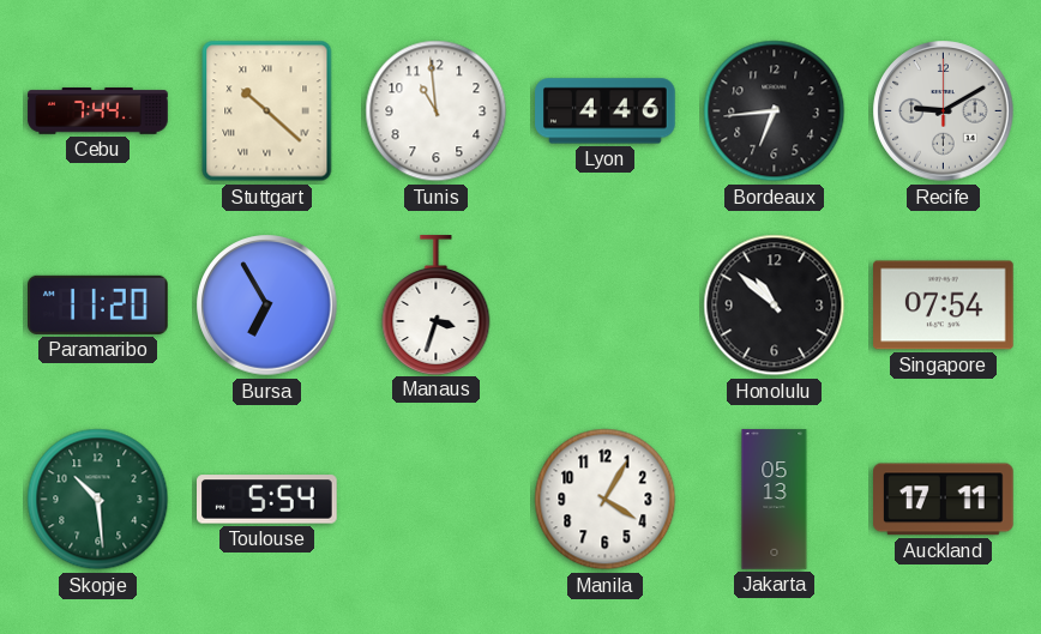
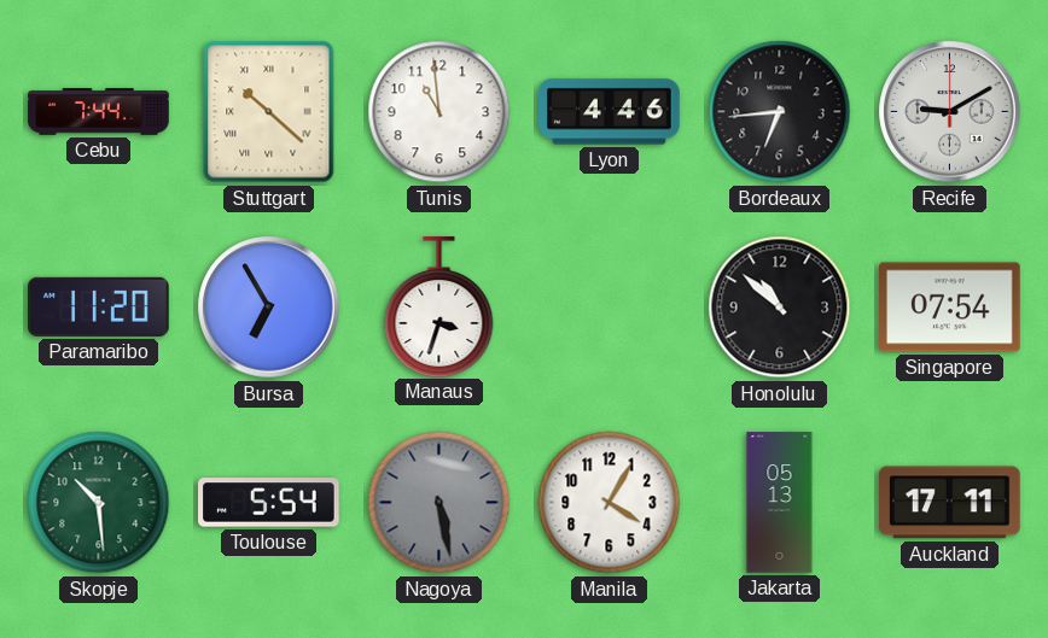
Nagoya: none -> 5:28 (439, 503)
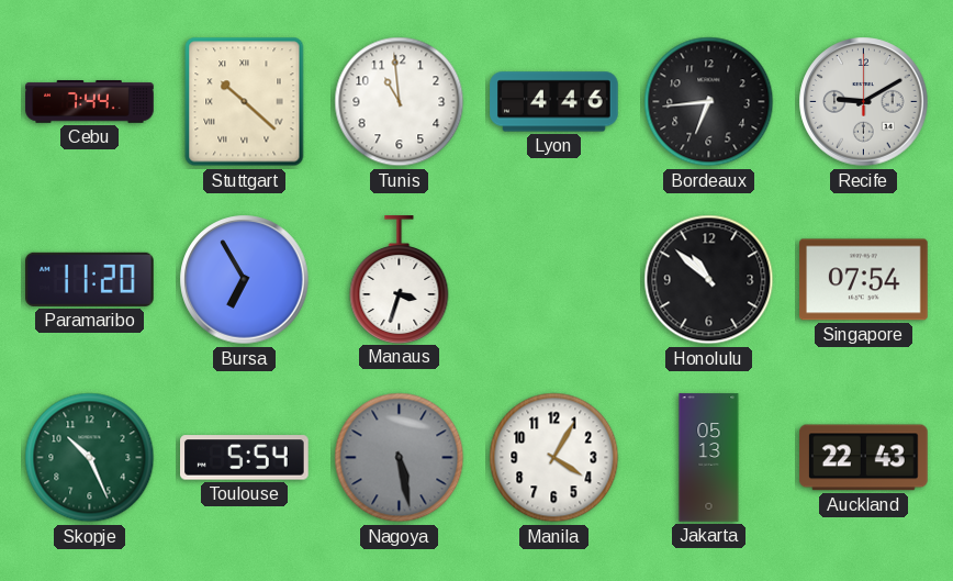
Skopje: 10:29 -> 10:26 (90, 458)
Auckland: 17:11 -> 22:43 (864, 458)
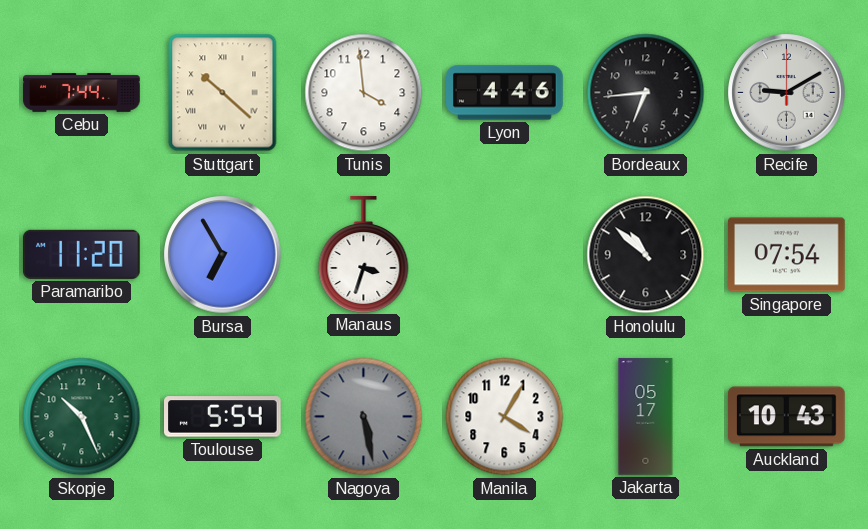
Tunis: 10:59 -> 3:59 (364, 93)
Jakarta: 05:13 -> 05:17 (646, 417)
Auckland: 22:43 -> 10:43 (787, 417)
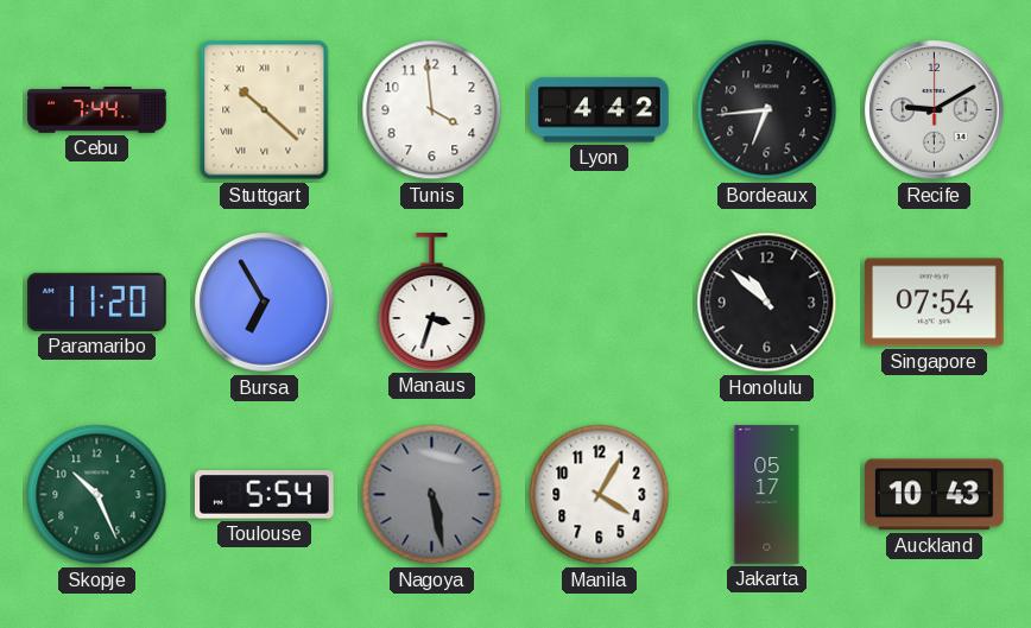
Lyon: 4:46 -> 4:42 (600, 110)
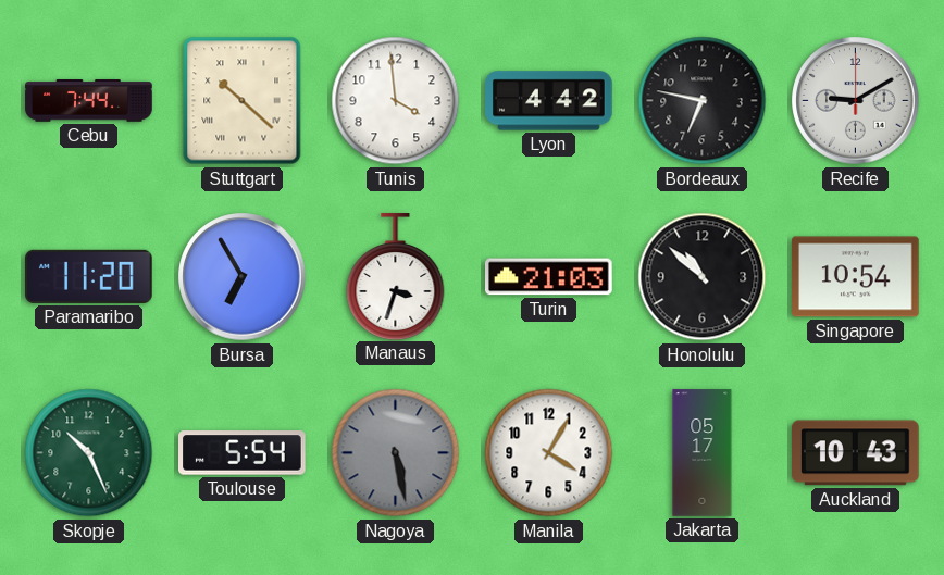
Bordeaux: 6:44 -> 6:47 (703, 101)
Turin: none -> 21:03 (549, 277)
Singapore: 07:54 -> 10:54 (856, 277)
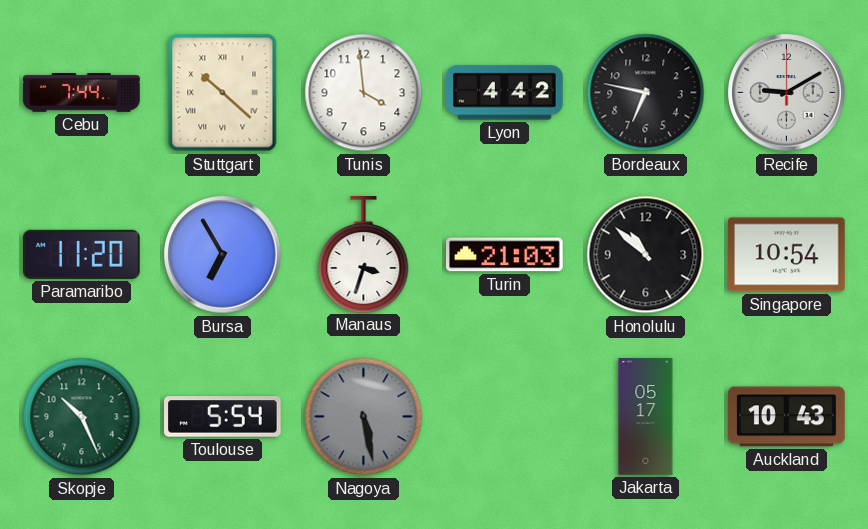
Manila: 4:05 -> none (549, 453)
